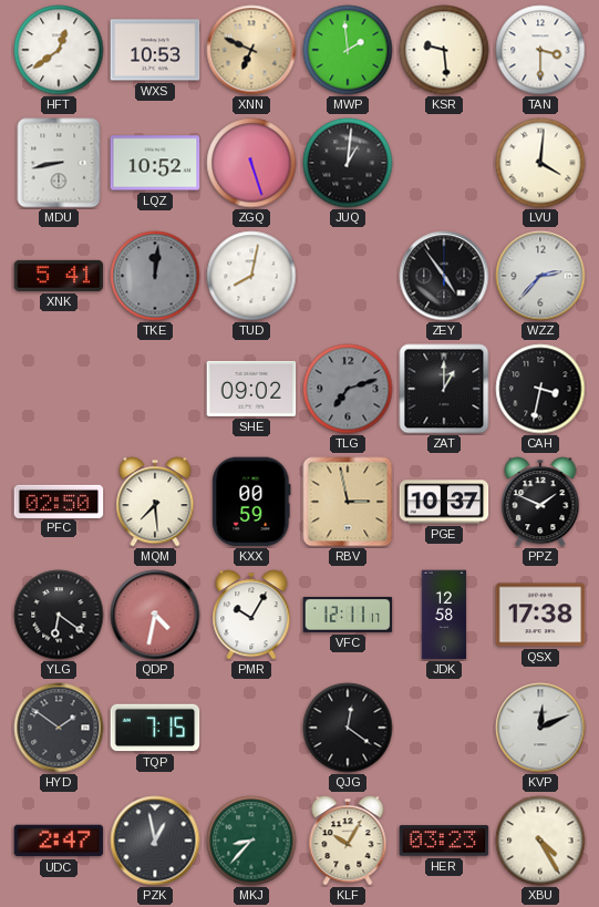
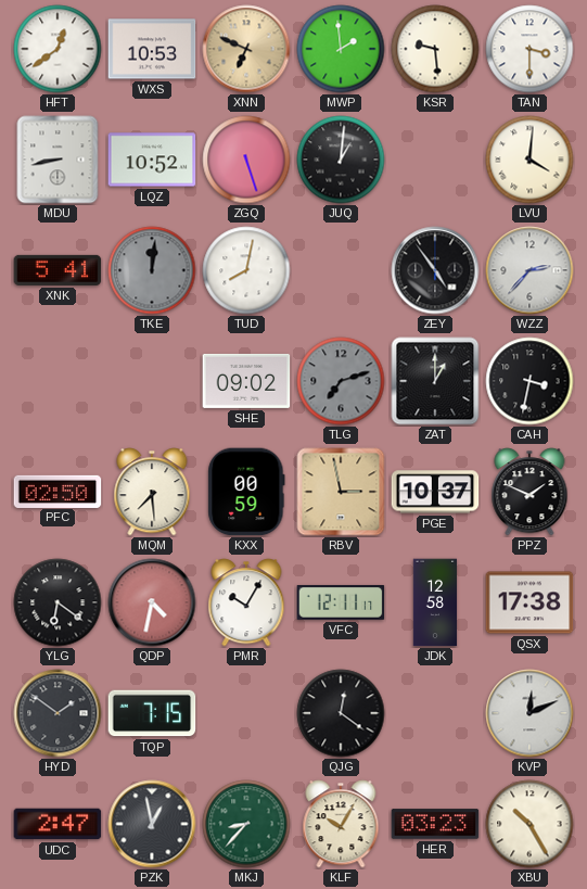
XBU: 4:25 -> 10:25 (529, 824)
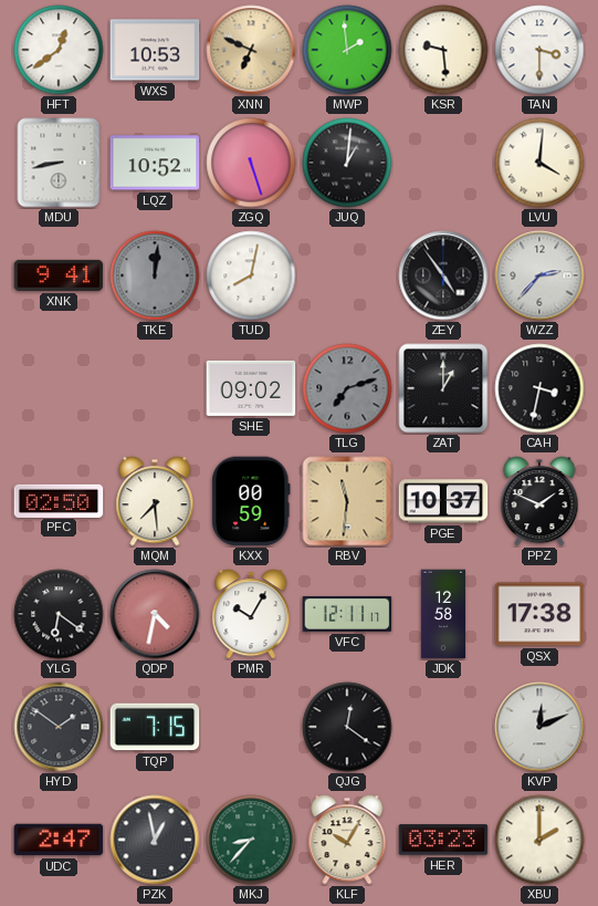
XNK: 5:41 -> 9:41 (59, 275)
RBV: 2:58 -> 11:31 (347, 501)
XBU: 10:25 -> 2:00 (539, 840)
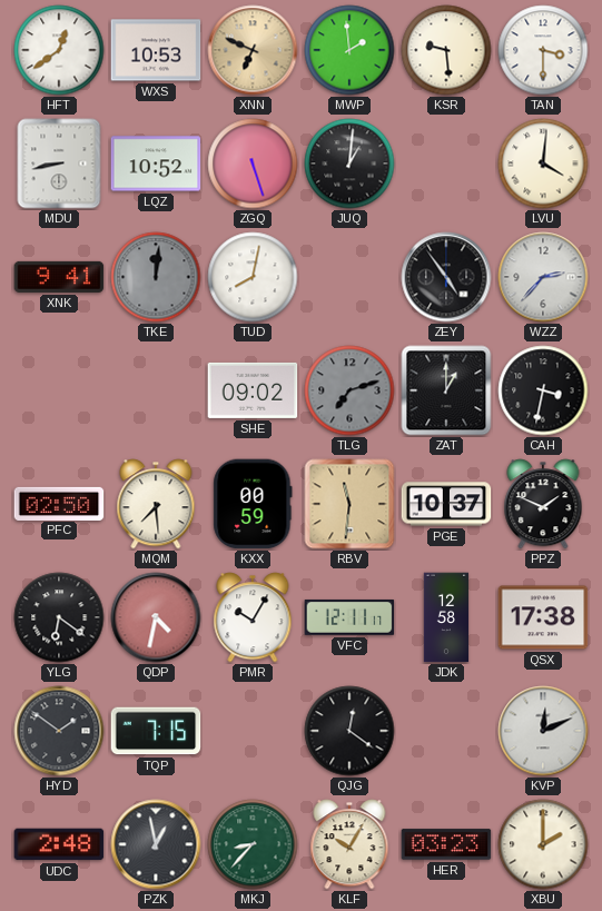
UDC: 2:47 -> 2:48 (59, 844)
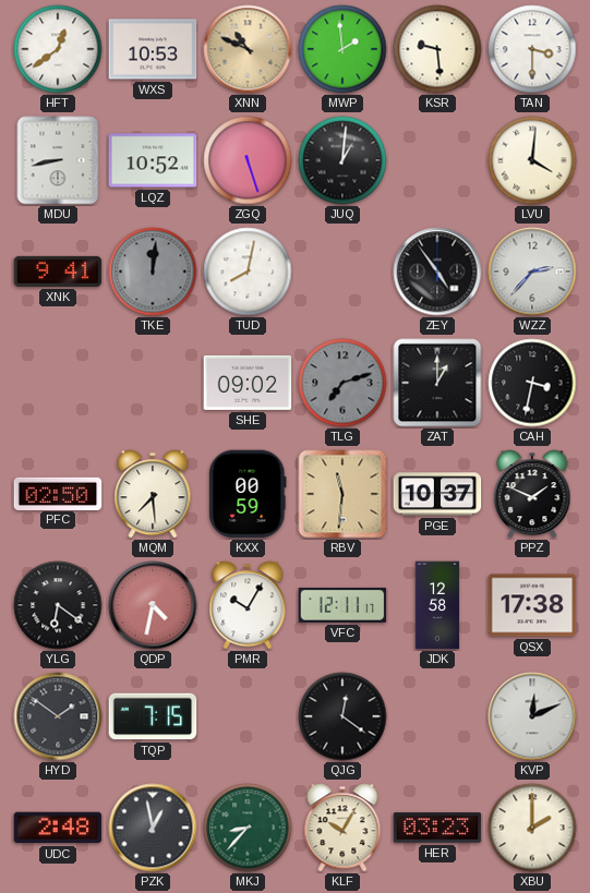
XNN: 6:49 -> 10:49 (248, 49)
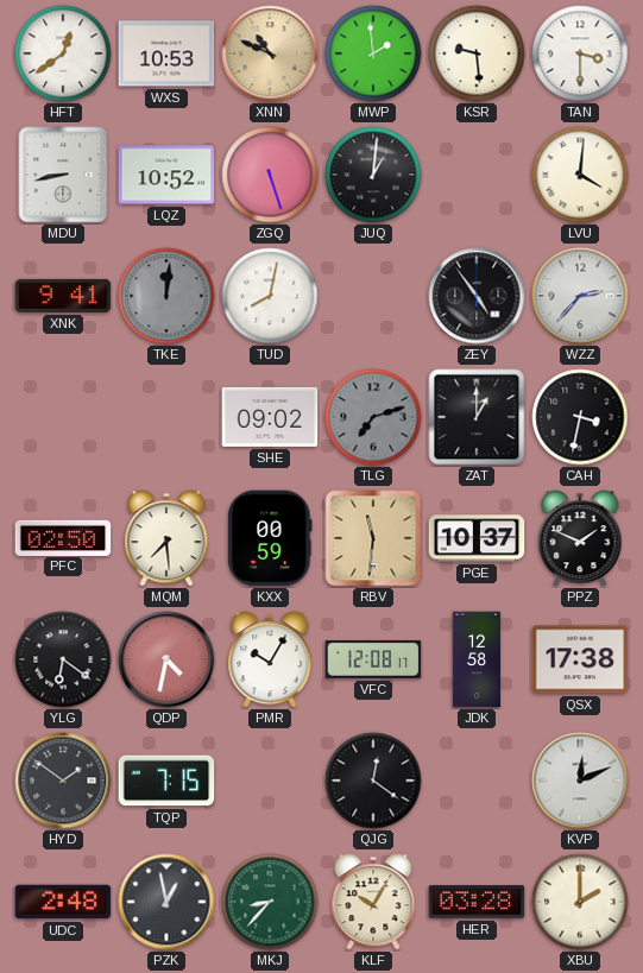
VFC: 12:11 -> 12:08 (373, 659)
HER: 03:23 -> 03:28 (477, 902)
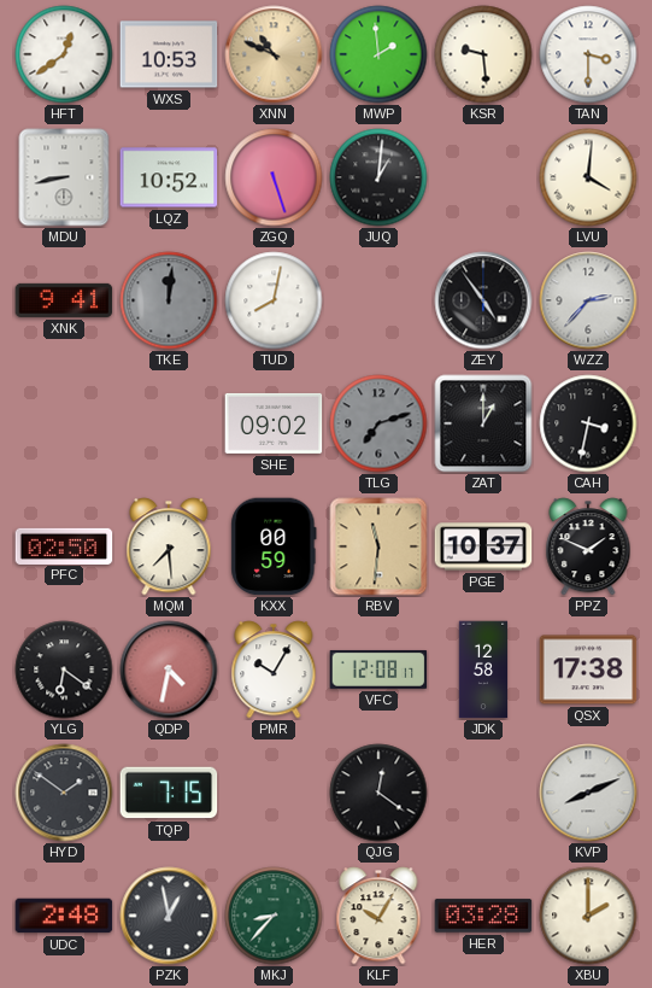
KVP: 12:11 -> 8:11 (588, 793)
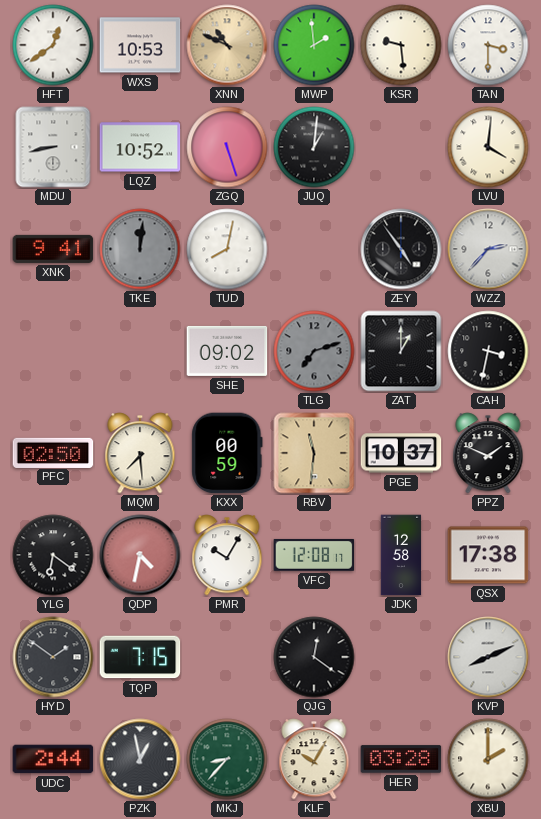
UDC: 2:48 -> 2:44 (53, 759)
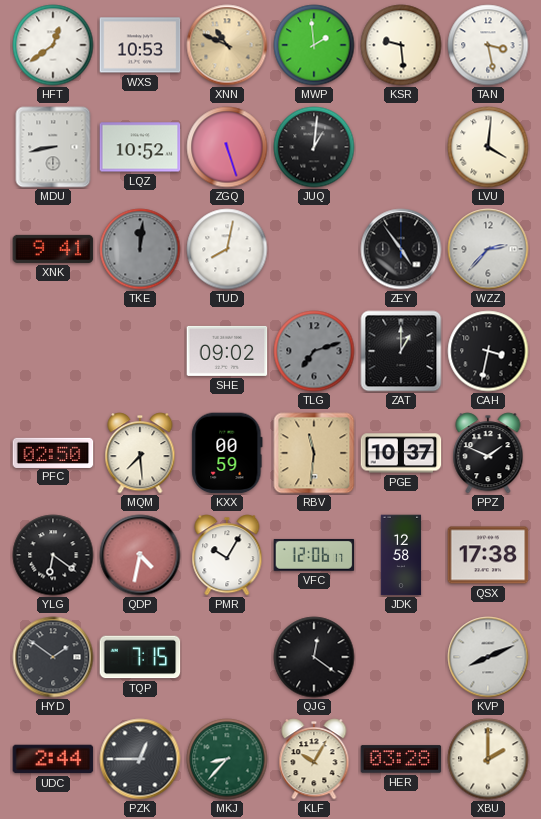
TAN: 3:30 -> 3:28 (488, 45)
VFC: 12:08 -> 12:06 (314, 555)
PZK: 12:58 -> 12:45 (140, 759)
